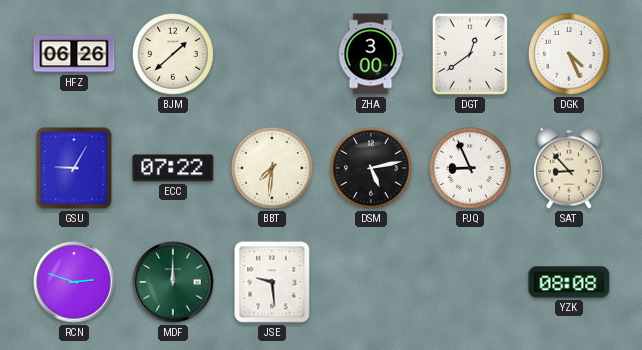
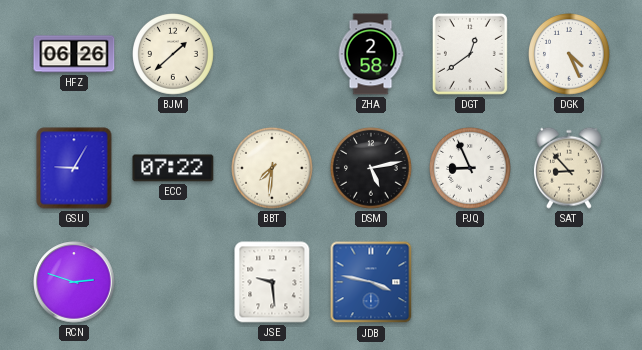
ZHA: 3:00 -> 2:58 (371, 54)
MDF: 12:00 -> none (173, 282)
JDB: none -> 3:47 (371, 282)
YZK: 08:08 -> none (569, 282)
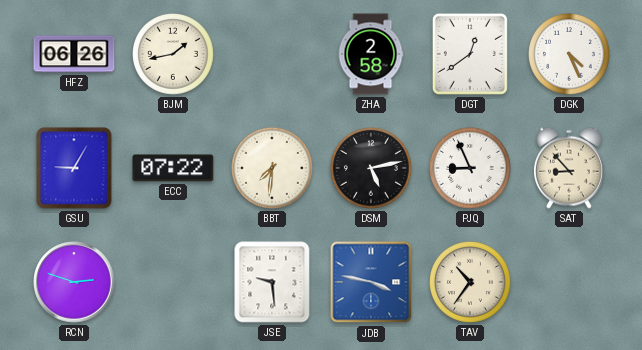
BJM: 1:38 -> 1:43 (174, 55)
TAV: none -> 10:36 (471, 283)
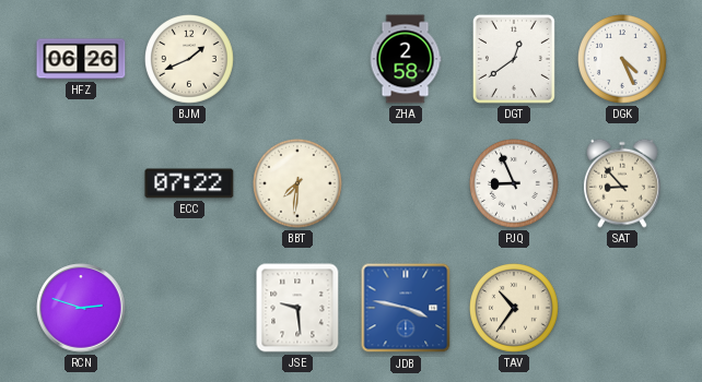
BJM: 1:43 -> 1:41 (190, 60)
GSU: 9:05 -> none (74, 168)
DSM: 5:13 -> none (372, 169)
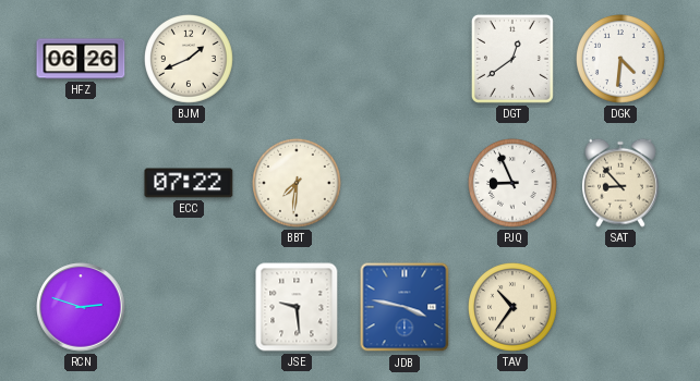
ZHA: 2:58 -> none (406, 59)
DGK: 4:26 -> 4:31 (621, 60)
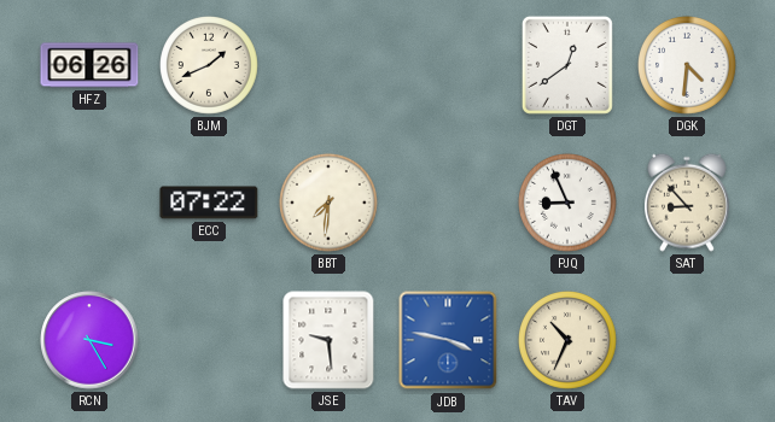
RCN: 2:48 -> 3:25 (89, 340)
TAV: 10:36 -> 10:34 (569, 341)
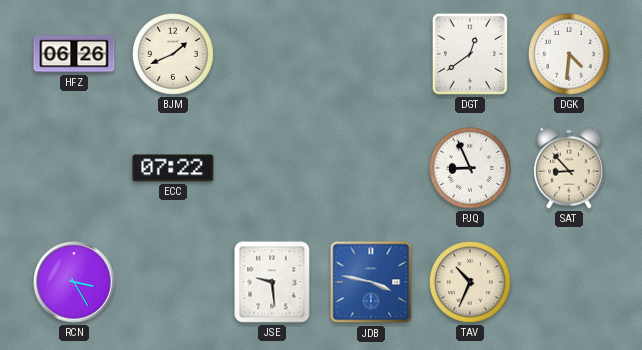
BBT: 7:31 -> none (330, 204)
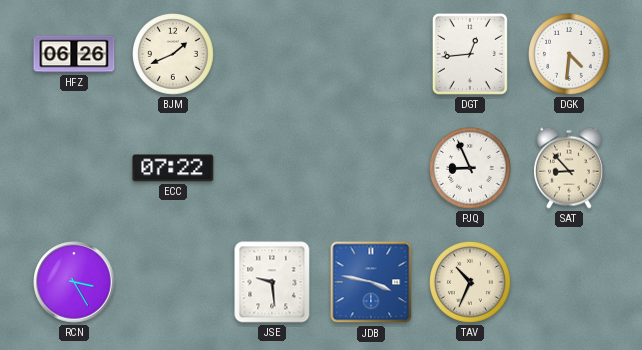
DGT: 12:39 -> 12:44 (470, 54)
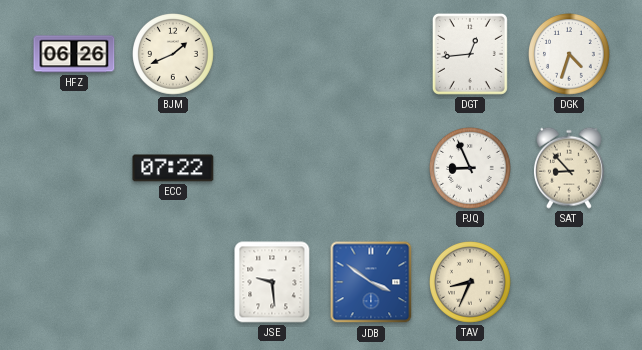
DGK: 4:31 -> 4:33 (570, 55)
RCN: 3:25 -> none (74, 282)
JDB: 3:47 -> 3:51 (371, 282)
TAV: 10:34 -> 8:34 (471, 283)
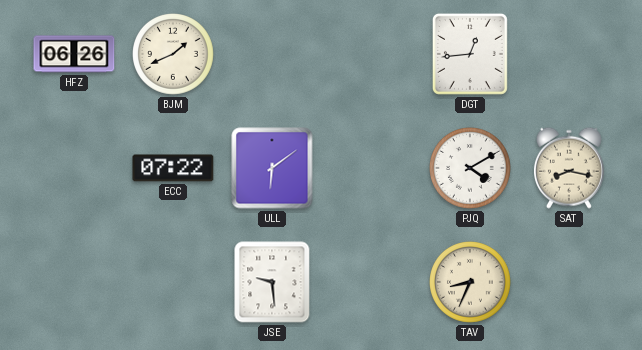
DGK: 4:33 -> none (570, 55)
ULL: none -> 6:09 (272, 168)
PJQ: 8:56 -> 4:10 (471, 169)
SAT: 8:53 -> 8:17 (569, 168)
JDB: 3:51 -> none (371, 282)
